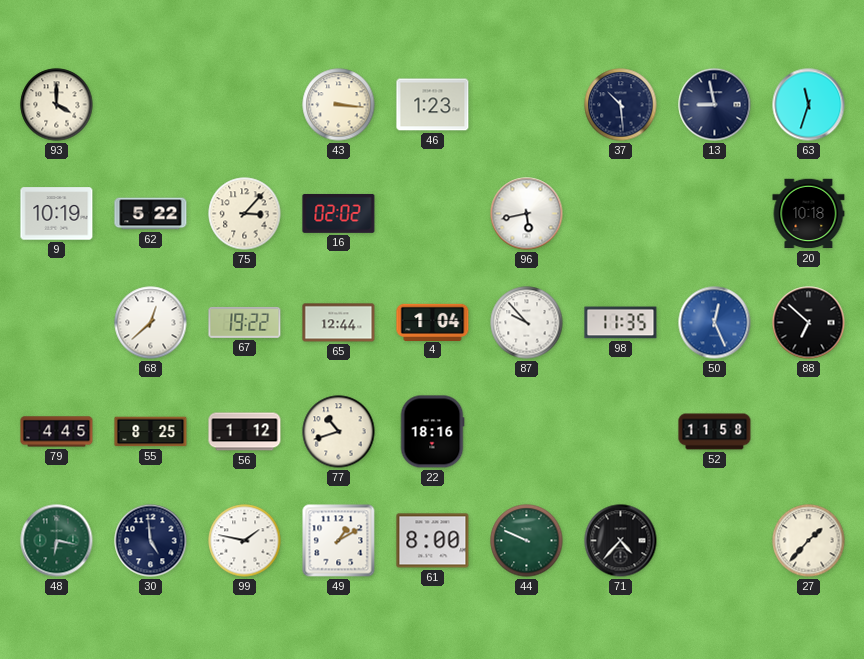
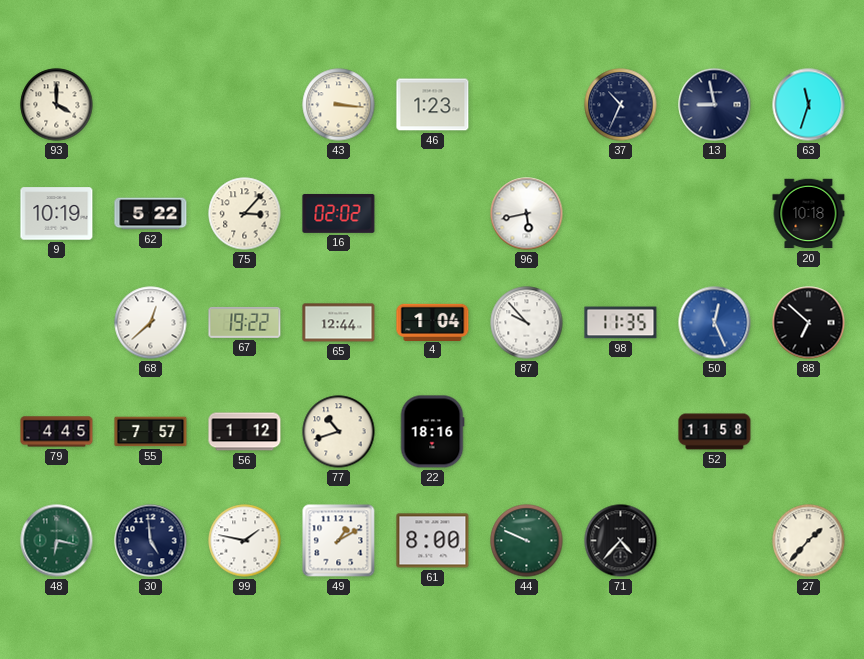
37: 10:29 -> 10:34 (621, 105)
55: 8:25 -> 7:57 (151, 432)
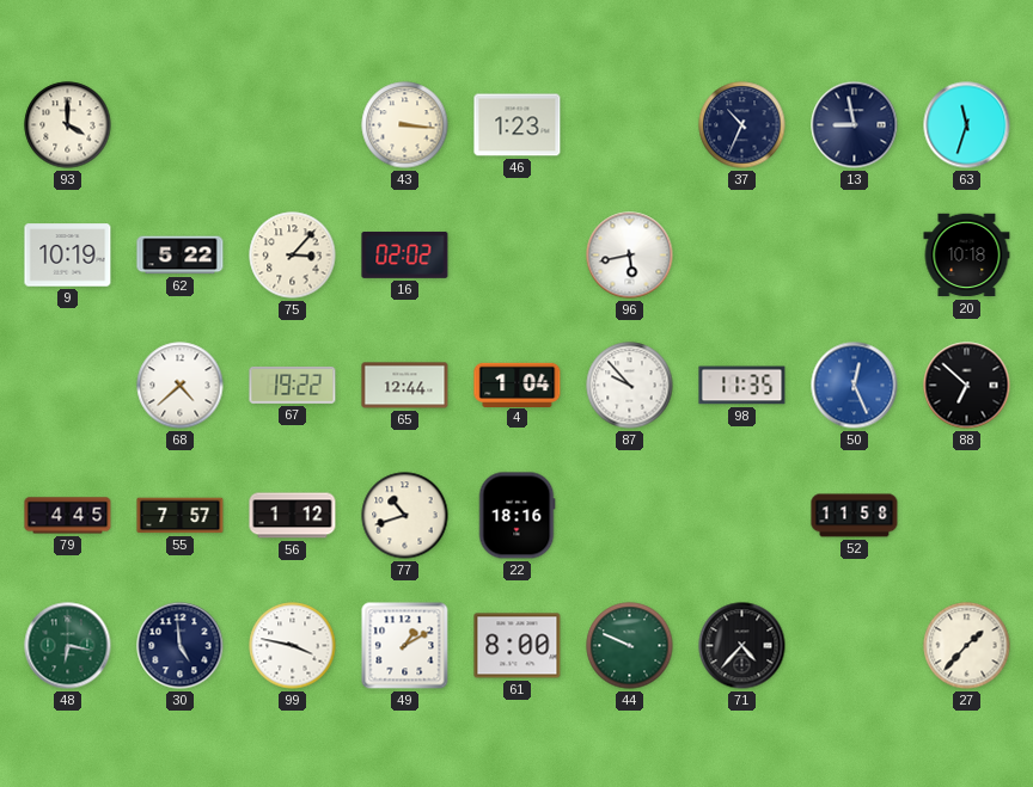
68: 12:38 -> 4:38 (181, 386)
99: 1:47 -> 3:47 (293, 646)
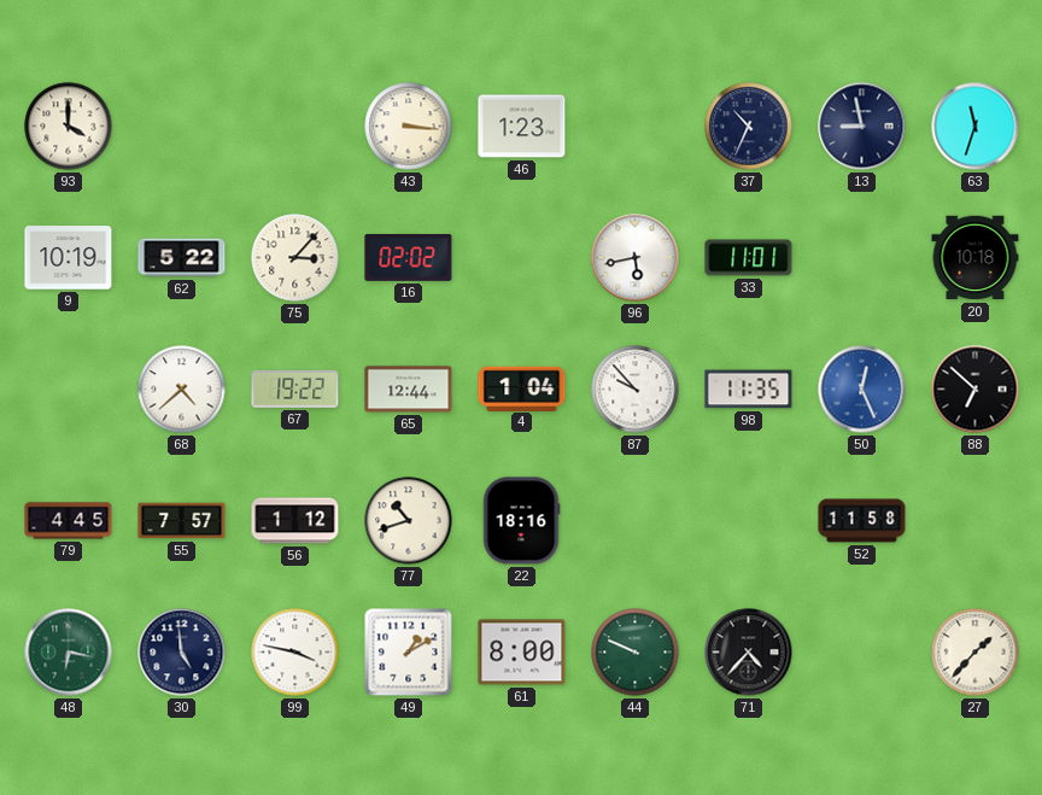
33: none -> 11:01 (749, 258)
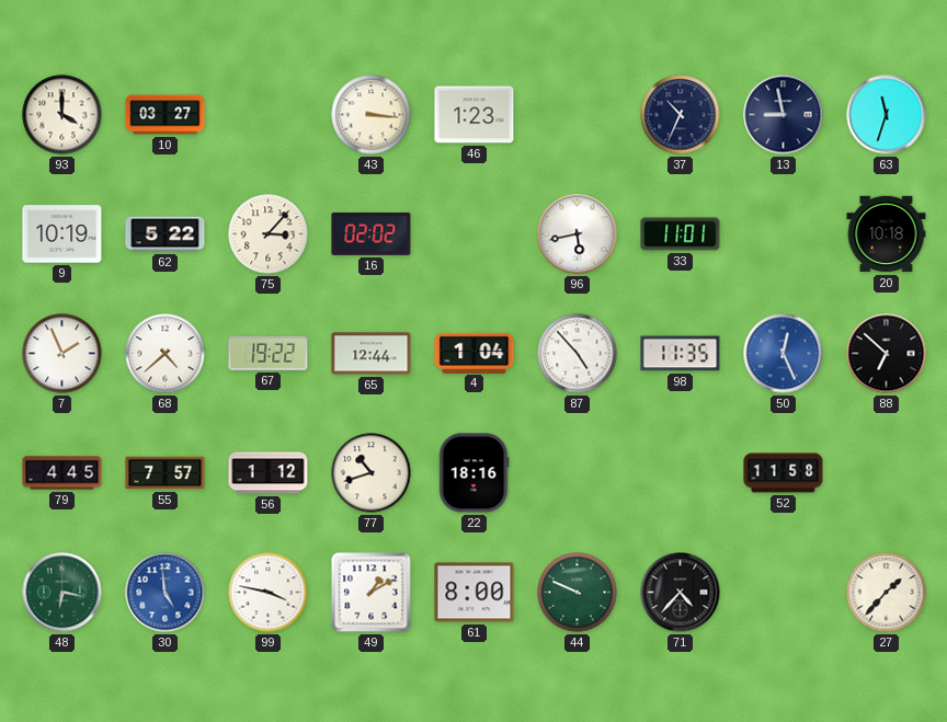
10: none -> 03:27 (166, 115)
7: none -> 1:56 (62, 354)
87: 9:53 -> 4:53 (578, 354)
30 dial: navy -> blue (166, 593)
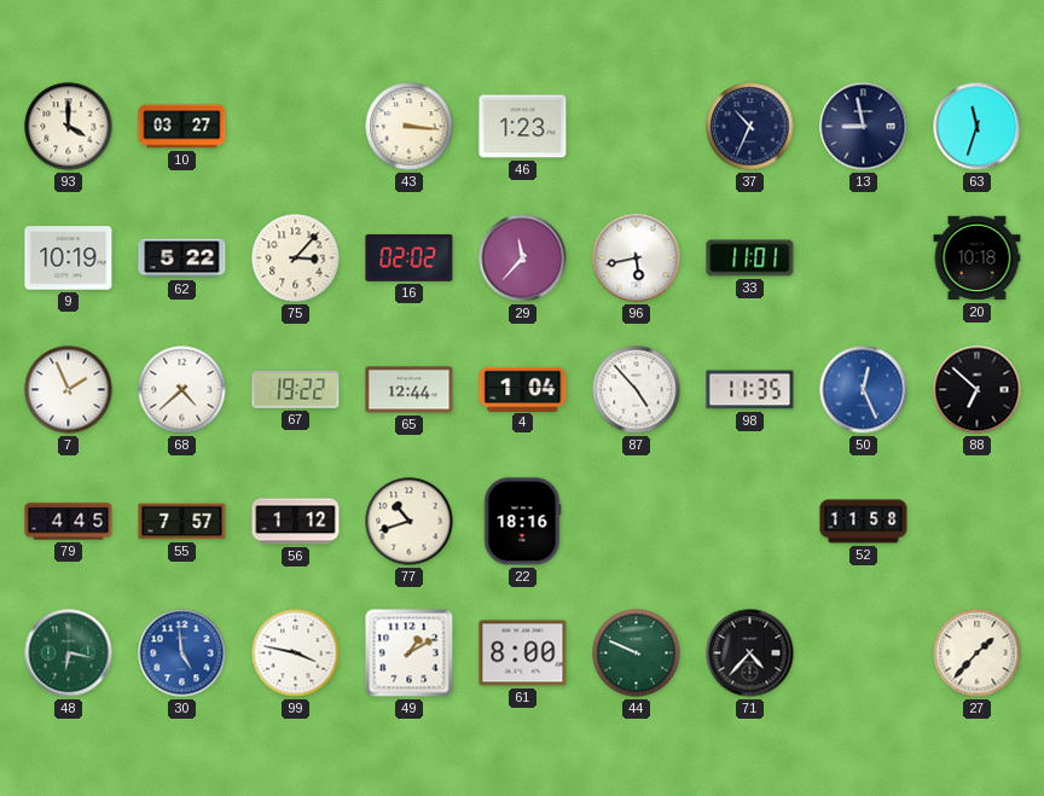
29: none -> 11:37 (523, 258)
